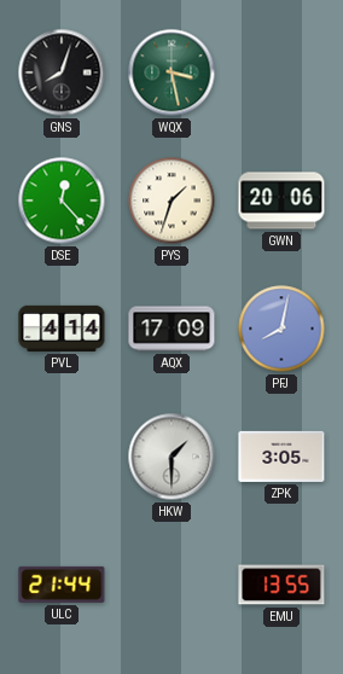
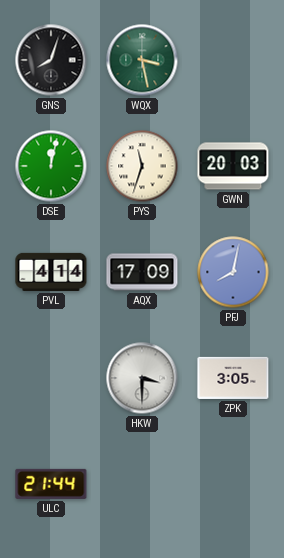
DSE: 12:23 -> 12:02 (51, 166)
PYS: 1:33 -> 11:33 (142, 166)
GWN: 20:06 -> 20:03 (233, 166)
HKW: 1:30 -> 3:30 (142, 378)
EMU: 13:55 -> none (281, 585)
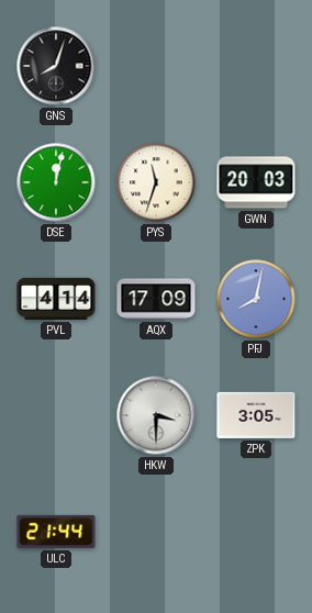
WQX: 3:28 -> none (142, 60)
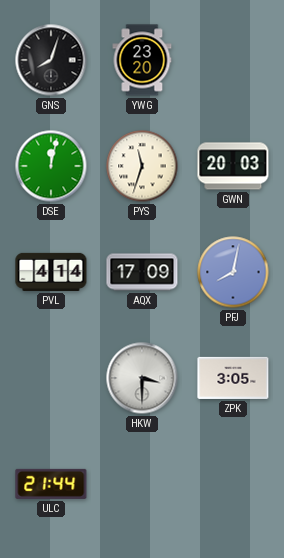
YWG: none -> 23:20 (142, 60)
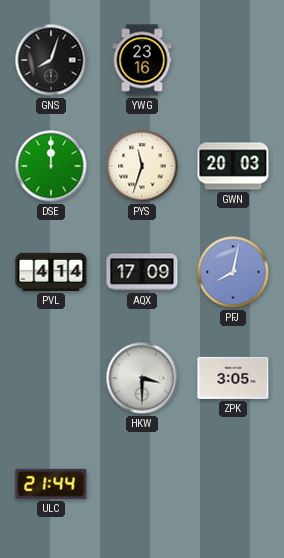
YWG: 23:20 -> 23:16 (142, 60)
DSE: 12:02 -> 12:00 (51, 166)
